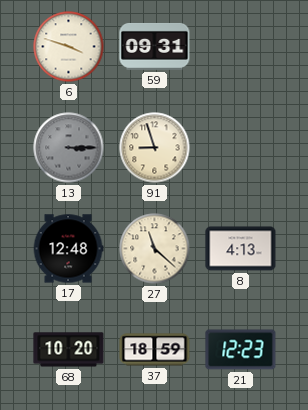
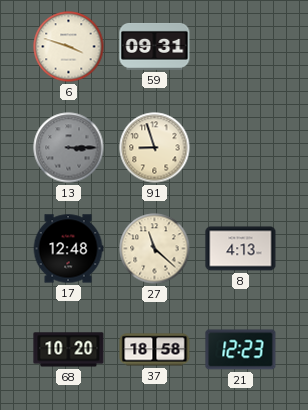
37: 18:59 -> 18:58 (155, 350)
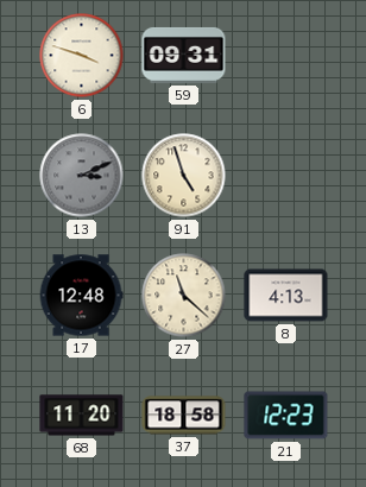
13: 3:15 -> 3:11 (82, 176)
91: 8:57 -> 4:57 (184, 176)
68: 10:20 -> 11:20 (82, 416)
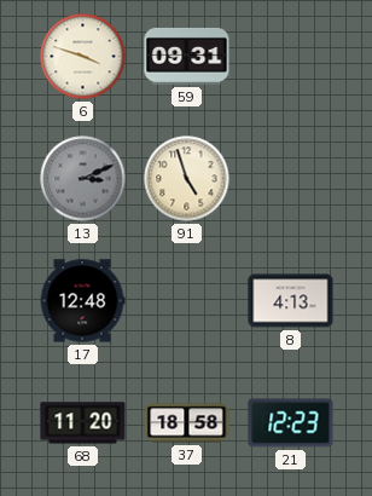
27: 11:22 -> none (184, 296)
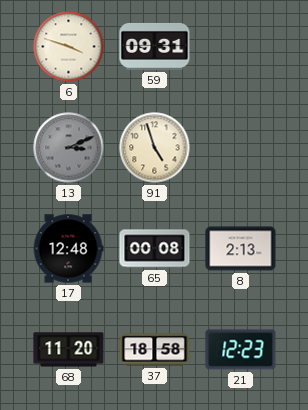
65: none -> 00:08 (155, 249)
8: 4:13 -> 2:13 (241, 249)
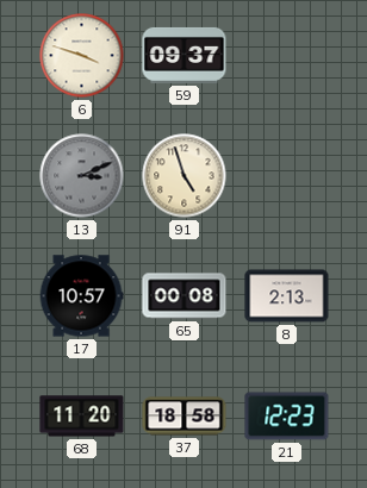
59: 09:31 -> 09:37 (185, 55)
17: 12:48 -> 10:57 (81, 296)
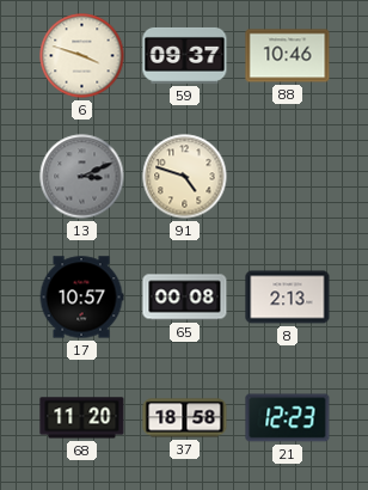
88: none -> 10:46 (288, 56)
91: 4:57 -> 4:48 (185, 177)
